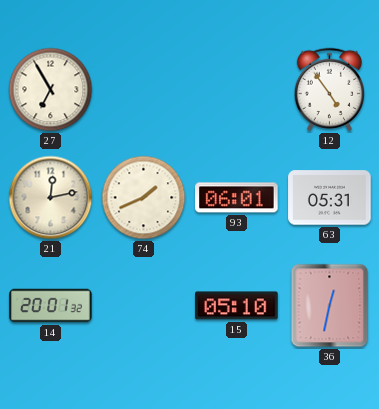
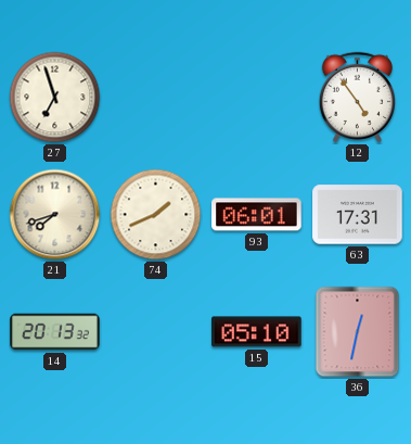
27: 6:55 -> 6:57 (55, 98)
21: 12:13 -> 7:42 (55, 215)
63: 05:31 -> 17:31 (358, 215)
14: 20:01 -> 20:13 (55, 332)
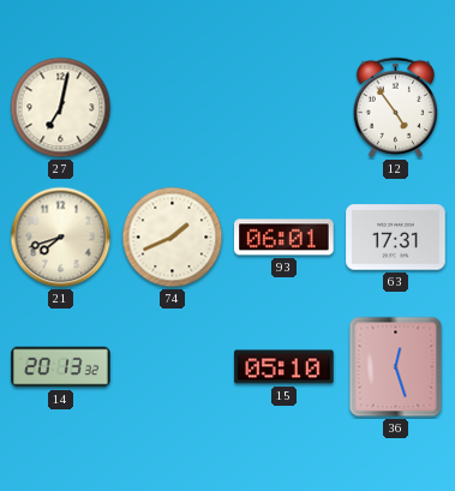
27: 6:57 -> 7:02 (61, 108)
36: 12:32 -> 12:27 (396, 367)
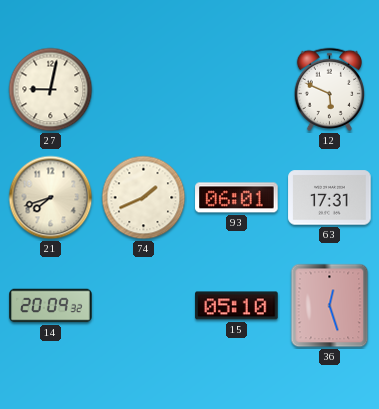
27: 7:02 -> 9:02 (51, 90)
12: 4:54 -> 5:49 (329, 89)
14: 20:13 -> 20:09 (51, 306)
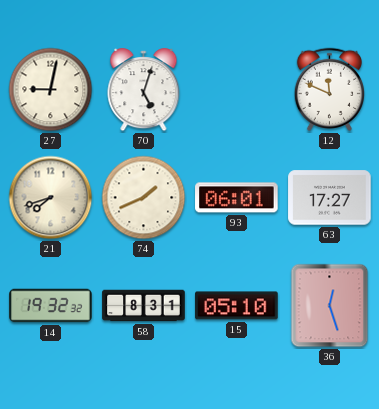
70: none -> 5:03 (144, 90)
12: 5:49 -> 11:49 (329, 89)
63: 17:31 -> 17:27 (330, 198)
14: 20:09 -> 19:32 (51, 306)
58: none -> 8:31 (144, 306)
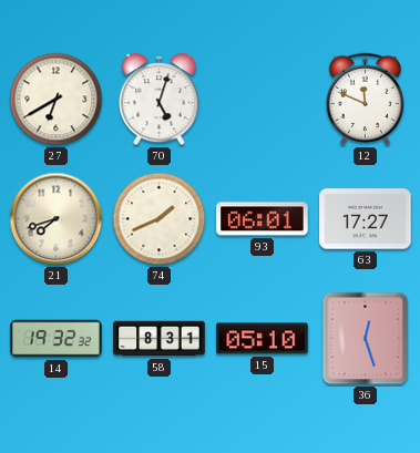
27: 9:02 -> 6:40 (57, 100)
